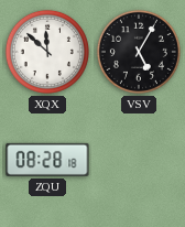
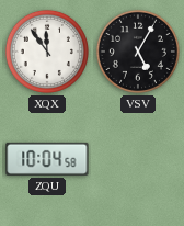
XQX: 11:52 -> 11:54 (47, 52)
ZQU: 08:28 -> 10:04 (47, 159)
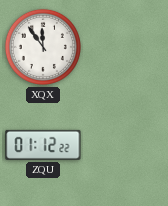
VSV: 5:05 -> none (138, 52)
ZQU: 10:04 -> 01:12 (43, 145)
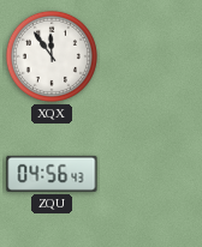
ZQU: 01:12 -> 04:56 (52, 174)
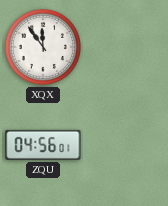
ZQU: 04:56:43 -> 04:56:01 (43, 145)
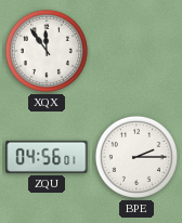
BPE: none -> 2:15 (136, 157)
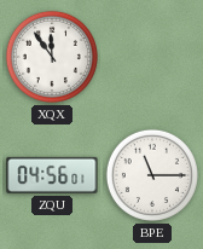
BPE: 2:15 -> 11:15 (152, 175)
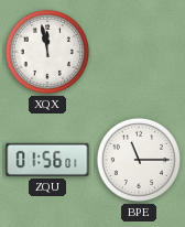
XQX: 11:54 -> 11:58 (47, 52)
ZQU: 04:56 -> 01:56 (47, 160)
